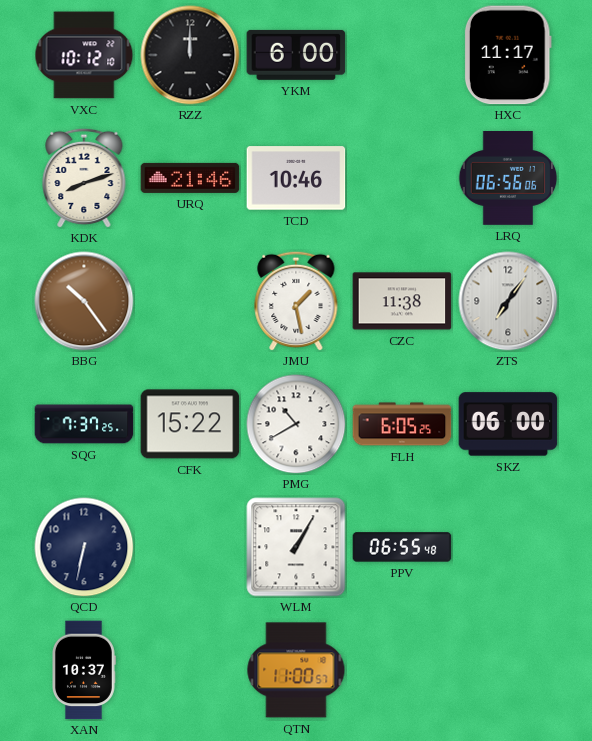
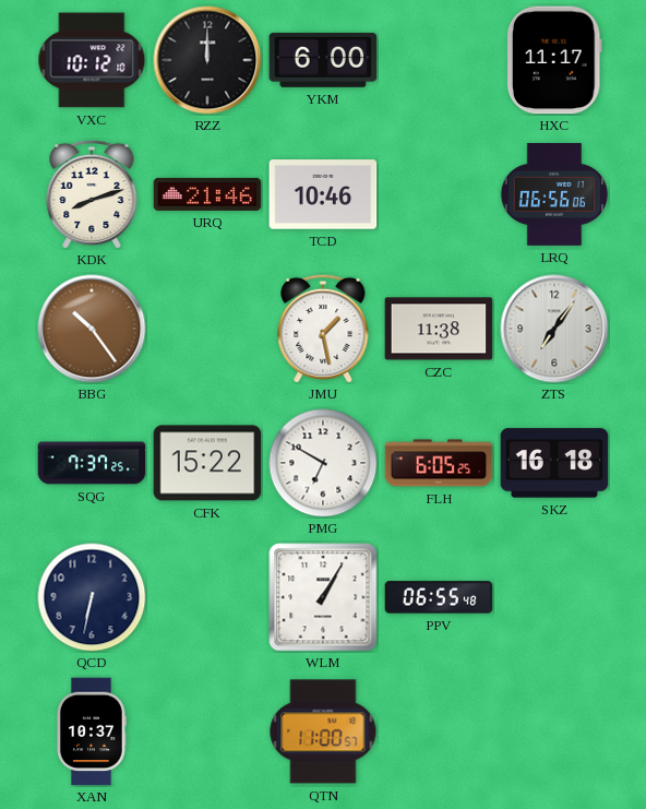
PMG: 10:40 -> 6:50 (323, 463)
SKZ: 06:00 -> 16:18 (554, 463)
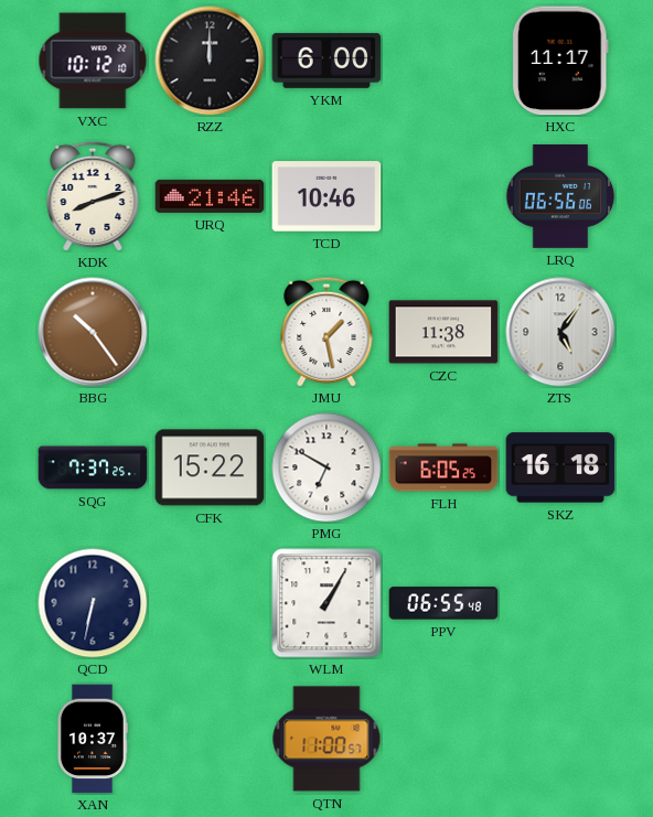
ZTS: 7:06 -> 5:06 (560, 332)
